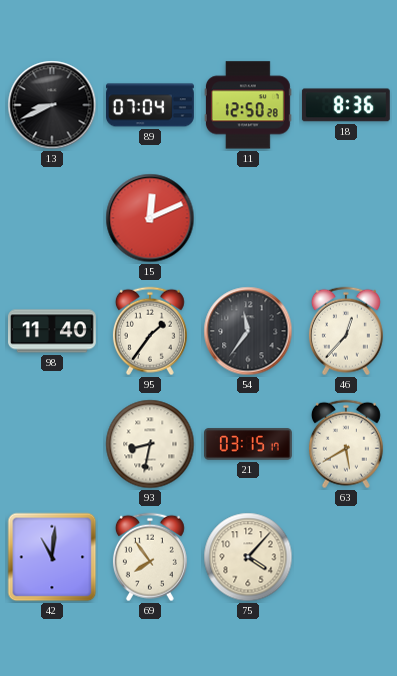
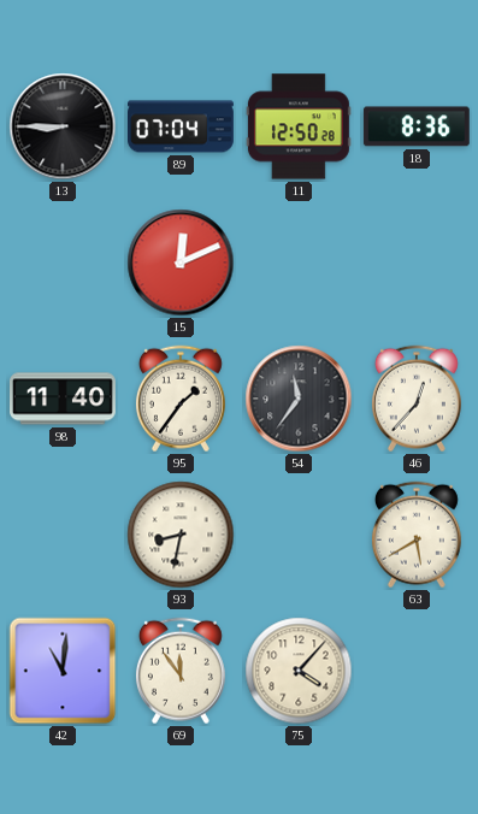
13: 8:41 -> 8:45 (63, 126)
21: 03:15 -> none (249, 444)
69: 7:54 -> 11:54 (181, 671)
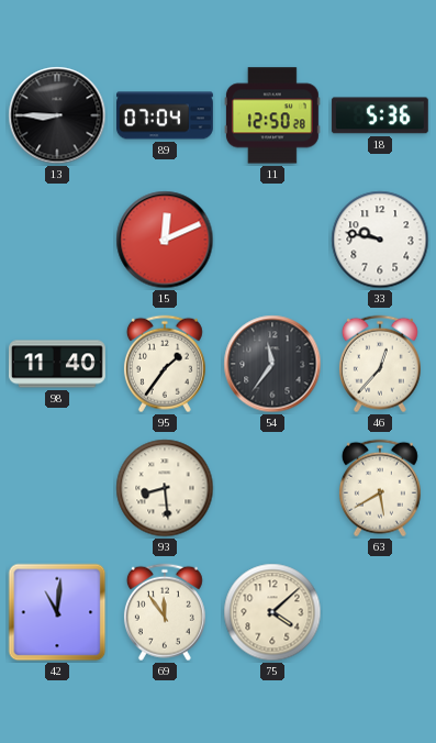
18: 8:36 -> 5:36 (380, 115)
33: none -> 9:47 (380, 240)
93: 8:32 -> 8:29 (165, 488)
75: 4:07 -> 4:08 (272, 612)
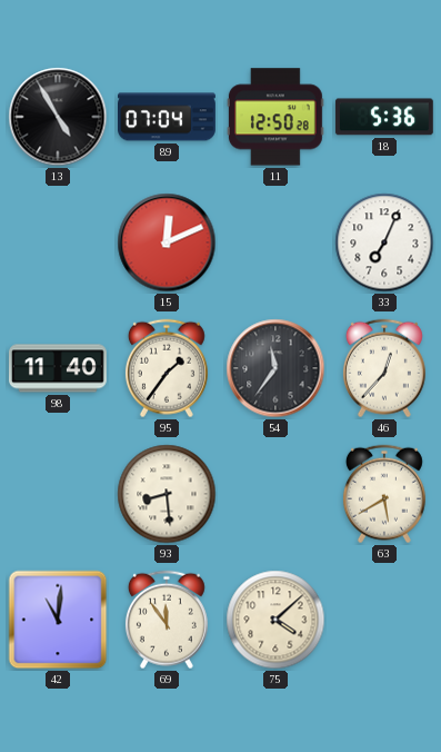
13: 8:45 -> 4:55 (58, 117)
33: 9:47 -> 7:04 (384, 243)
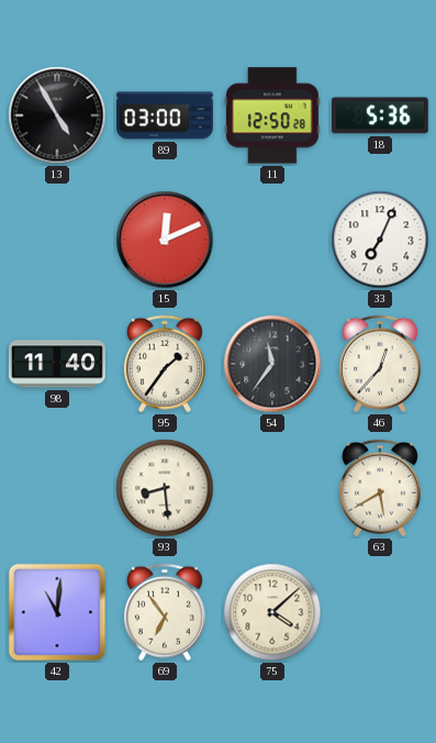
89: 07:04 -> 03:00 (166, 115)
69: 11:54 -> 6:54 (165, 612)
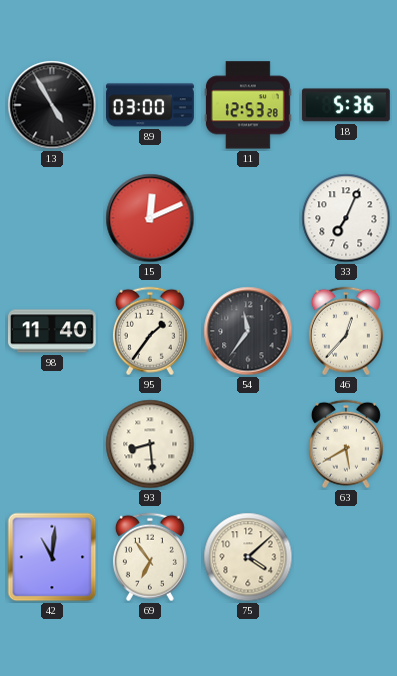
11: 12:50 -> 12:53 (248, 105)
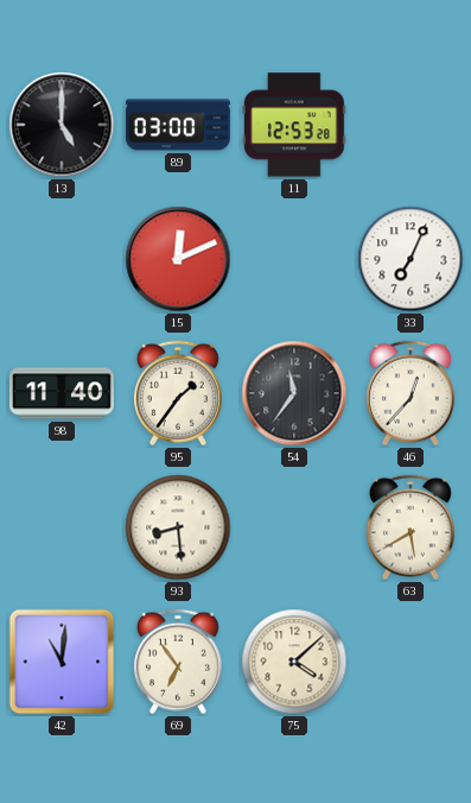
13: 4:55 -> 5:00 (62, 125)
18: 5:36 -> none (346, 105)
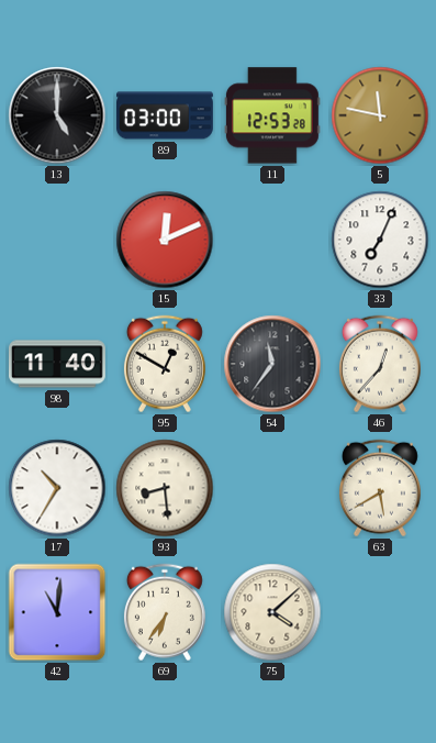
5: none -> 11:47 (380, 115)
95: 1:36 -> 12:50 (165, 364)
17: none -> 10:35 (57, 488)
69: 6:54 -> 6:36 (165, 612)
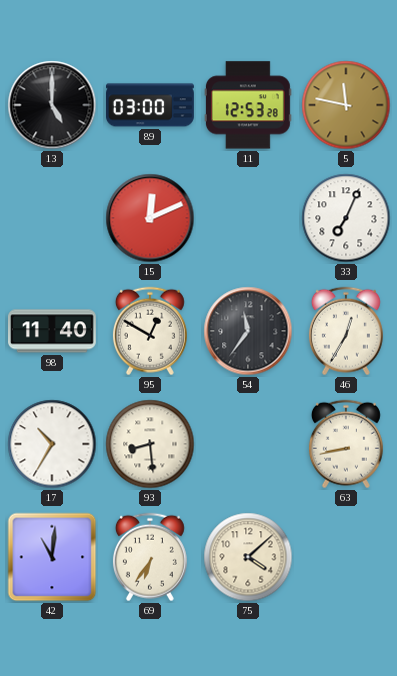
46: 12:37 -> 12:35 (346, 331)
63: 5:40 -> 8:43 (346, 444)
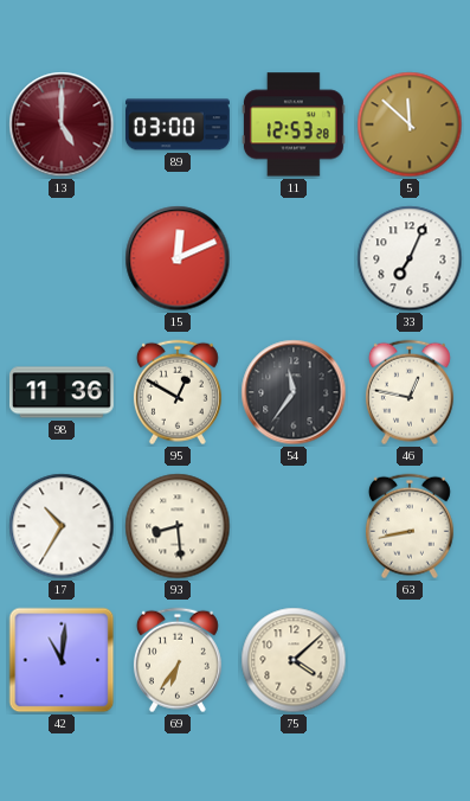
13 dial: black -> burgundy (62, 124)
5: 11:47 -> 11:52 (410, 124)
98: 11:40 -> 11:36 (63, 392)
46: 12:35 -> 12:47 (410, 392)
